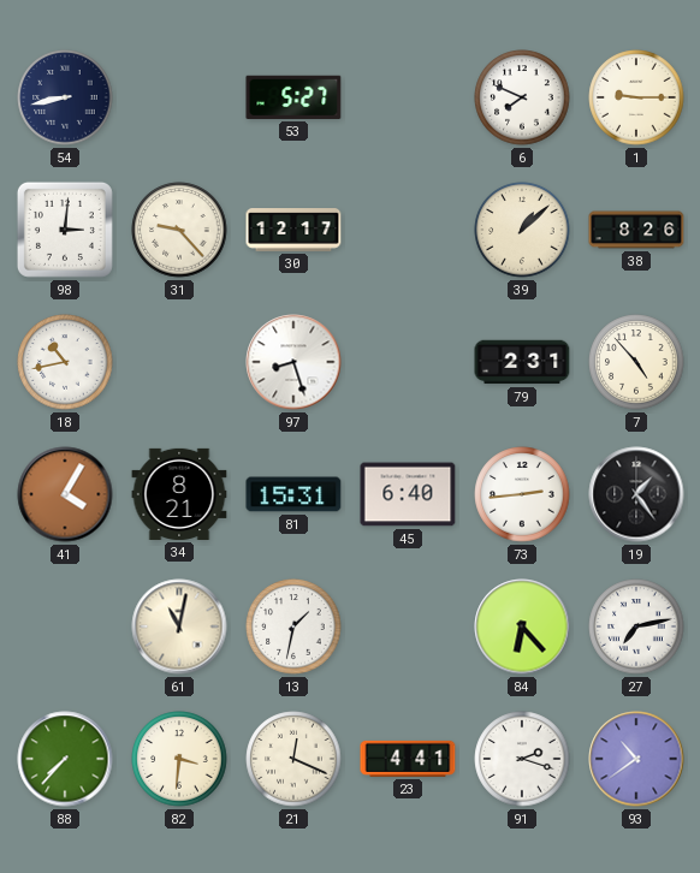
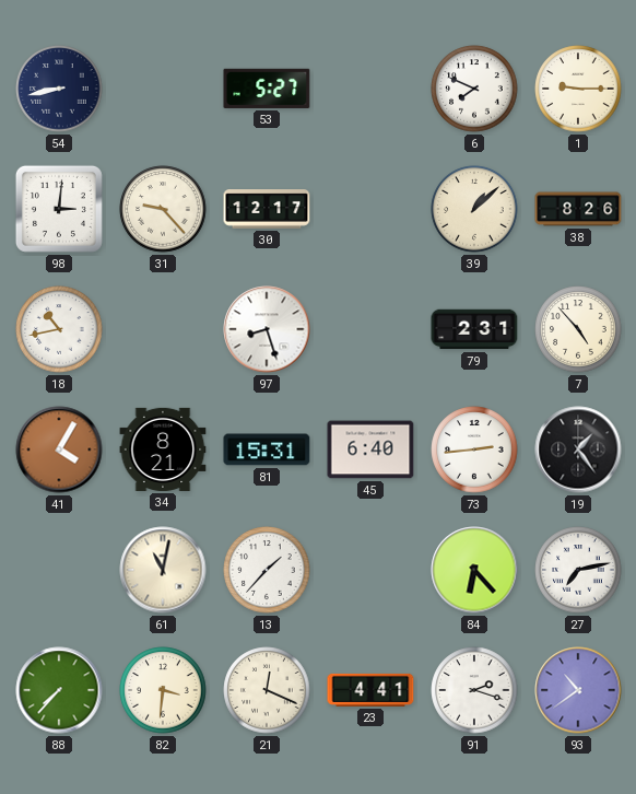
13: 1:32 -> 1:37 (267, 570)
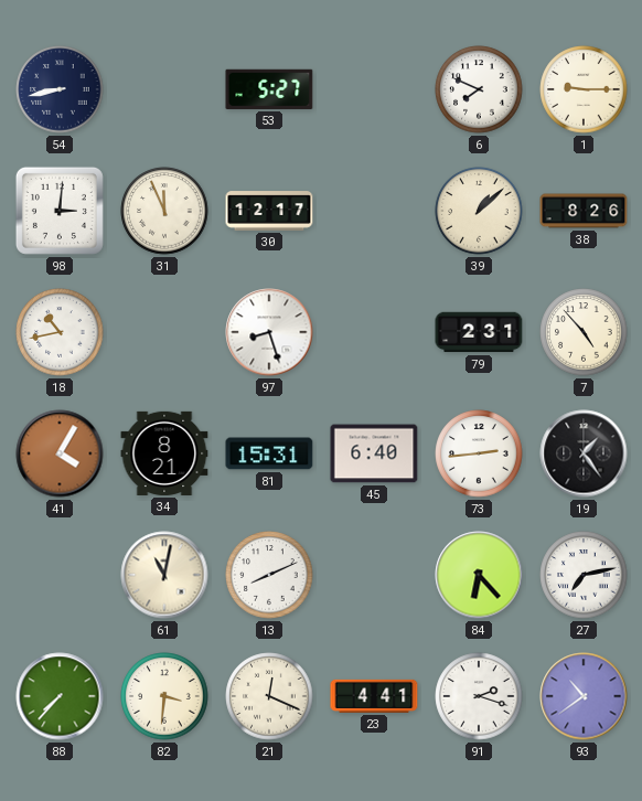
31: 9:23 -> 11:56 (164, 211)
13: 1:37 -> 8:11 (269, 575)
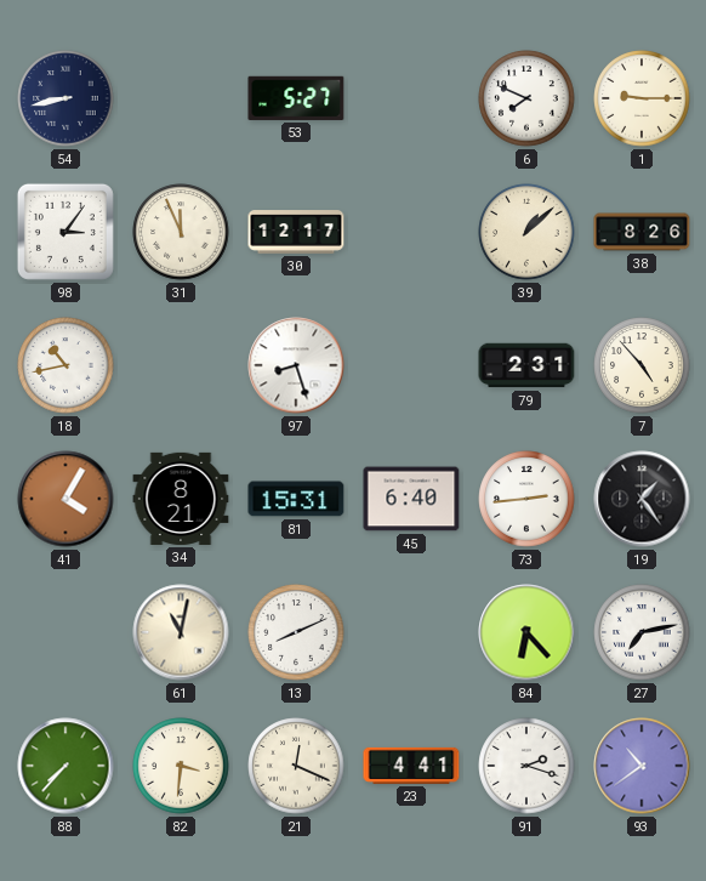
98: 3:01 -> 3:06 (66, 232)
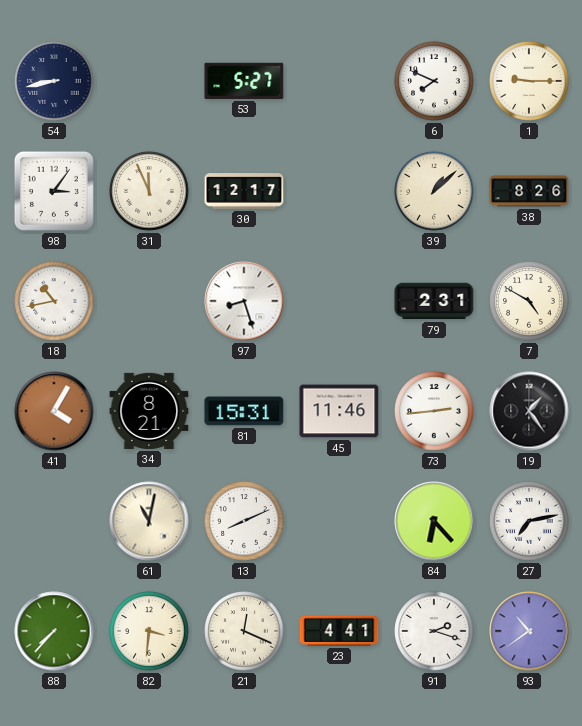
7: 4:53 -> 4:50 (529, 301)
45: 6:40 -> 11:46 (339, 411)
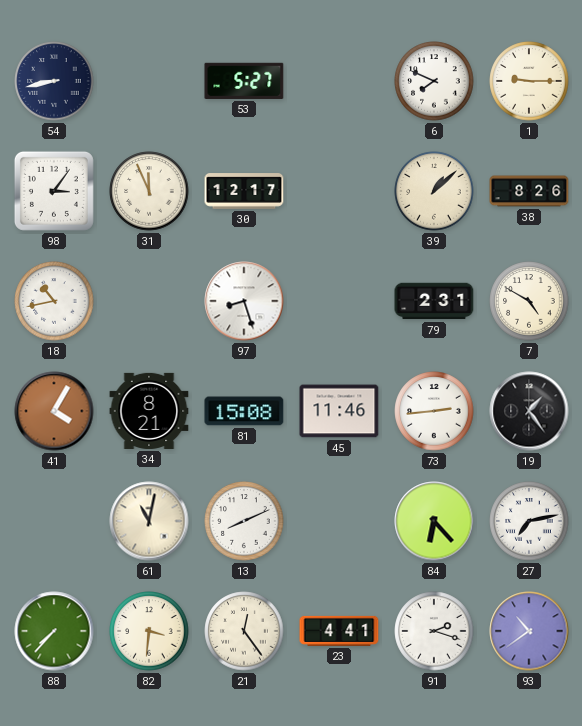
81: 15:31 -> 15:08 (244, 411)
21: 12:19 -> 12:24 (244, 631)
